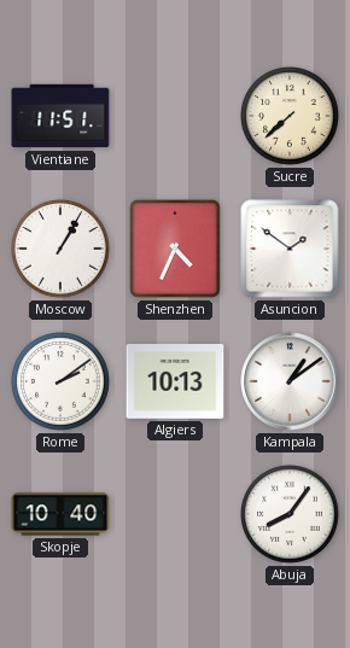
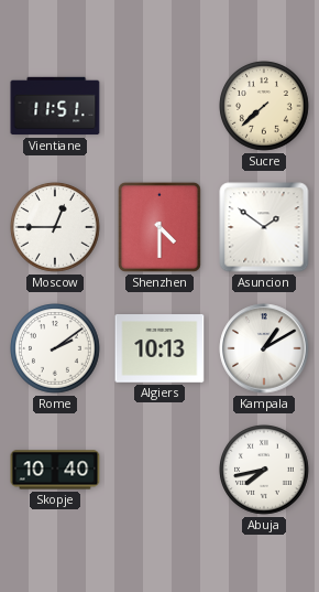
Moscow: 1:05 -> 12:45 (56, 228)
Shenzhen: 4:34 -> 4:30 (159, 227)
Kampala: 1:09 -> 1:10 (264, 348)
Abuja: 8:06 -> 7:43 (265, 471)
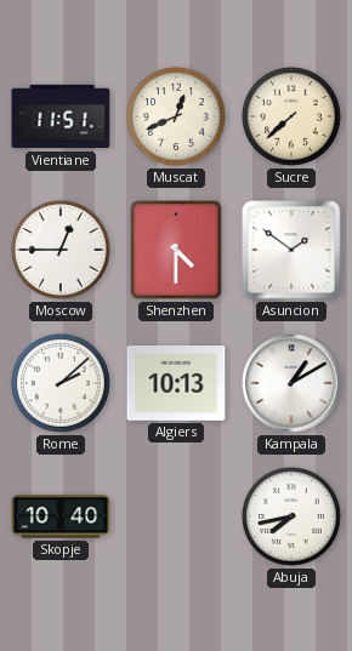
Muscat: none -> 12:41 (177, 118)
Rome: 2:09 -> 2:08 (62, 384)
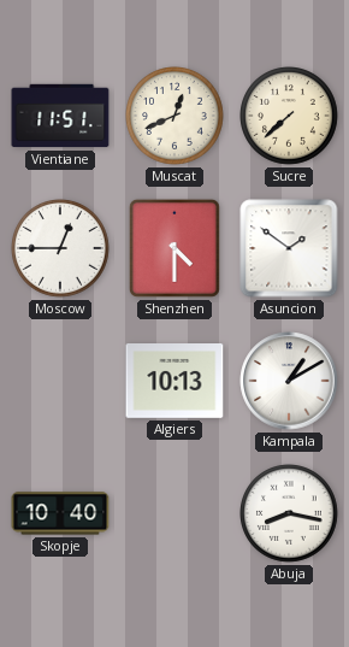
Rome: 2:08 -> none (62, 384)
Abuja: 7:43 -> 8:17 (290, 514)
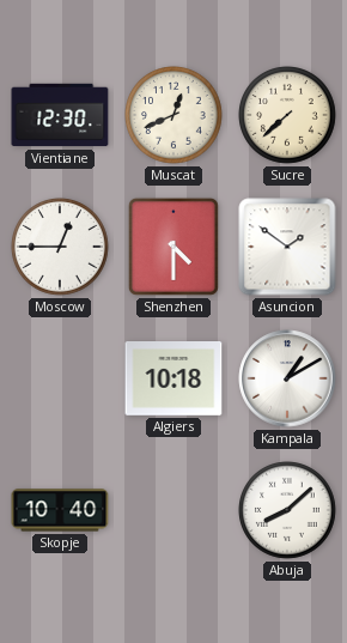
Vientiane: 11:51 -> 12:30 (60, 115)
Algiers: 10:13 -> 10:18 (173, 380)
Abuja: 8:17 -> 8:08 (288, 511)
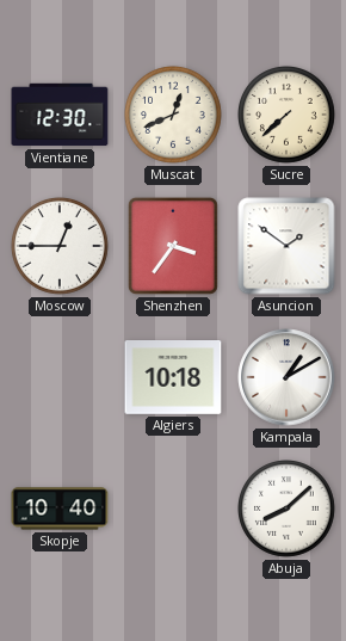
Shenzhen: 4:30 -> 3:36 (173, 246)
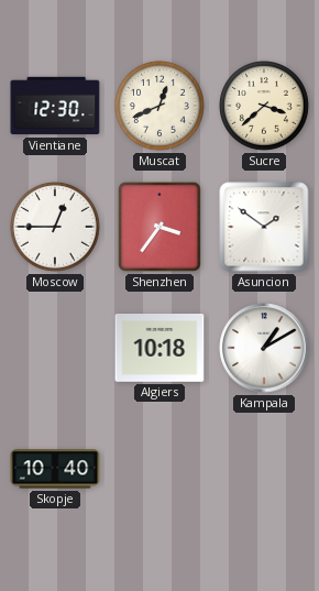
Sucre: 7:38 -> 3:38 (265, 107)
Abuja: 8:08 -> none (288, 510)
